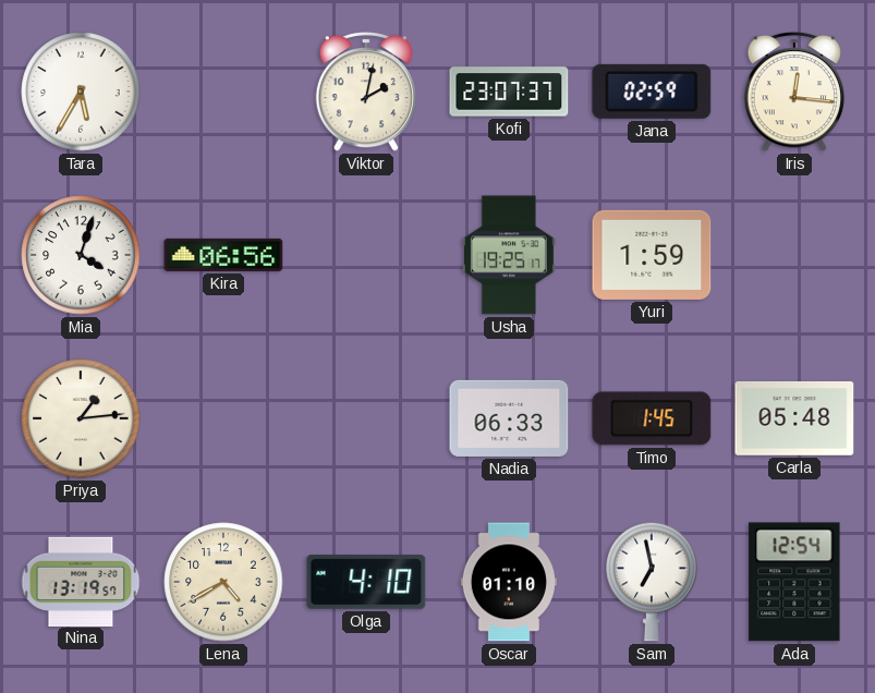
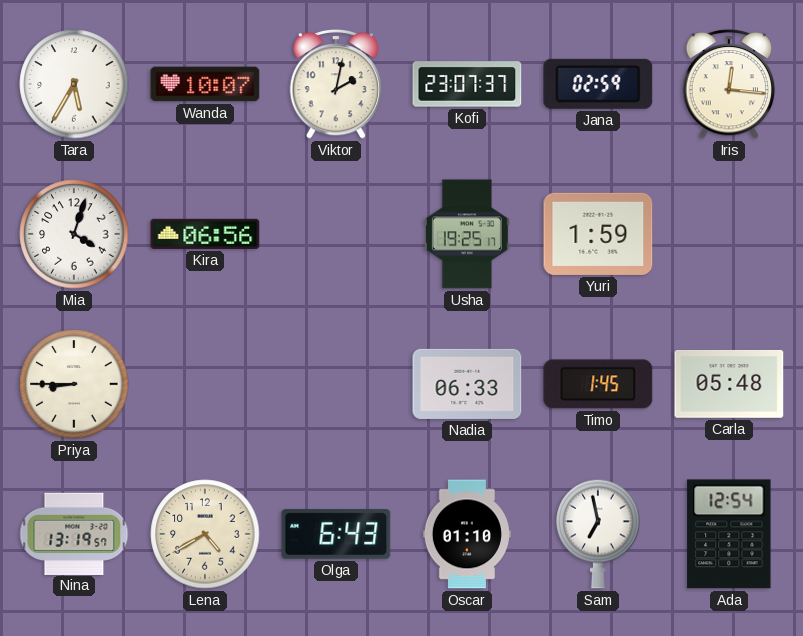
Wanda: none -> 10:07 (205, 84)
Priya: 1:14 -> 8:45 (74, 384)
Olga: 4:10 -> 6:43 (336, 534)
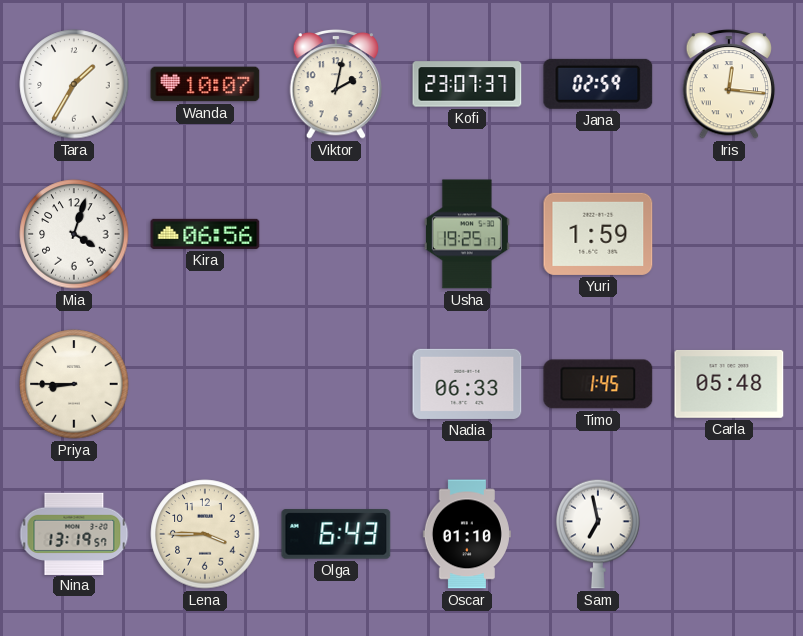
Tara: 5:35 -> 1:35 (74, 84)
Lena: 4:40 -> 3:45 (205, 534)
Ada: 12:54 -> none (729, 534)
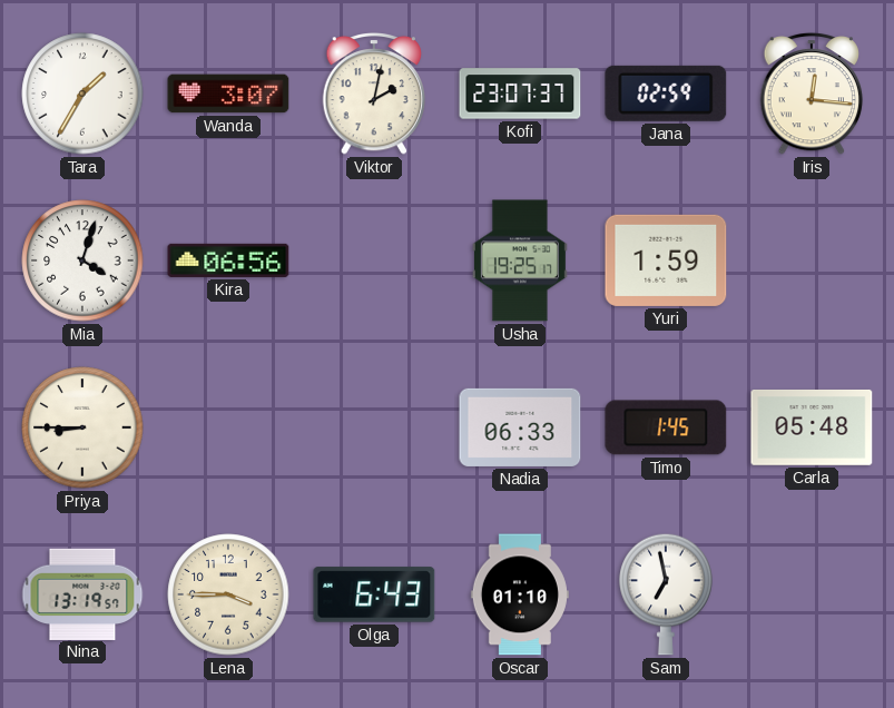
Wanda: 10:07 -> 3:07 (228, 94)
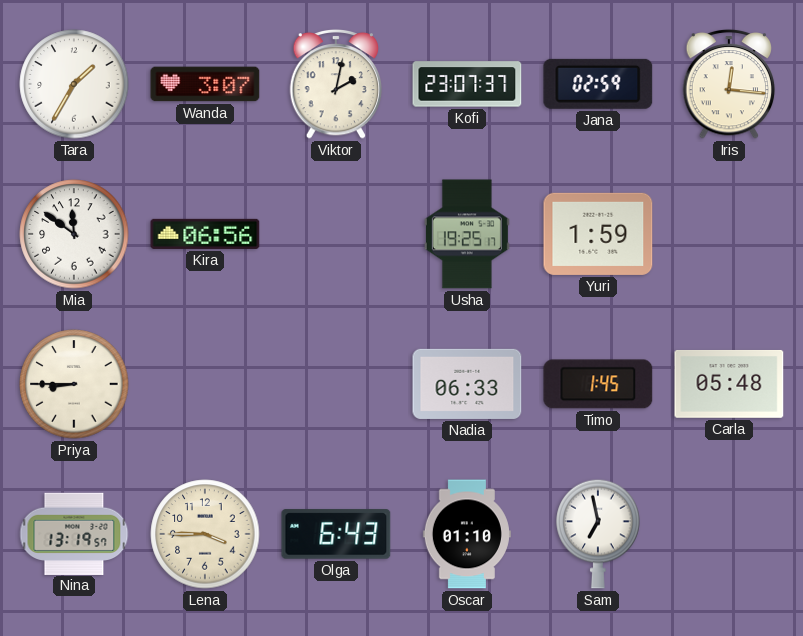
Mia: 4:03 -> 11:51 (74, 234)
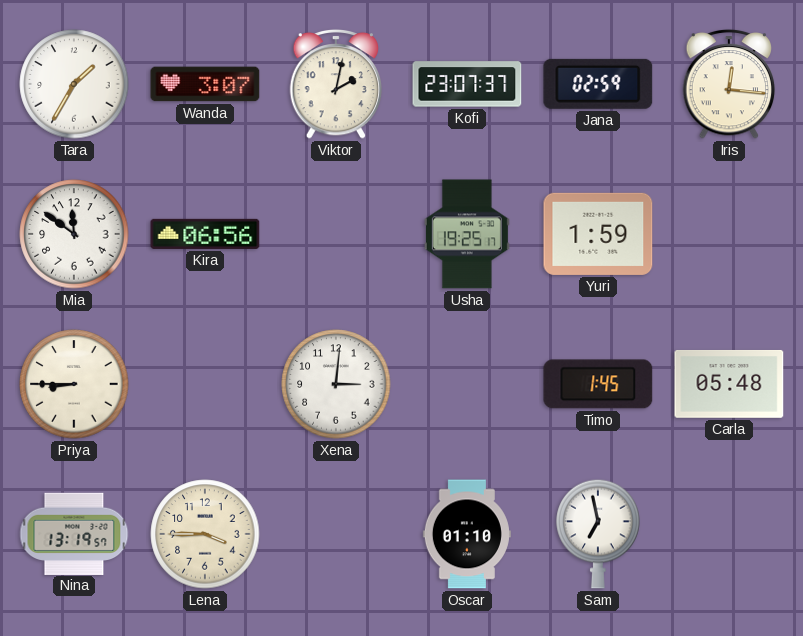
Xena: none -> 3:01 (336, 384)
Nadia: 06:33 -> none (467, 384)
Olga: 6:43 -> none (336, 534)
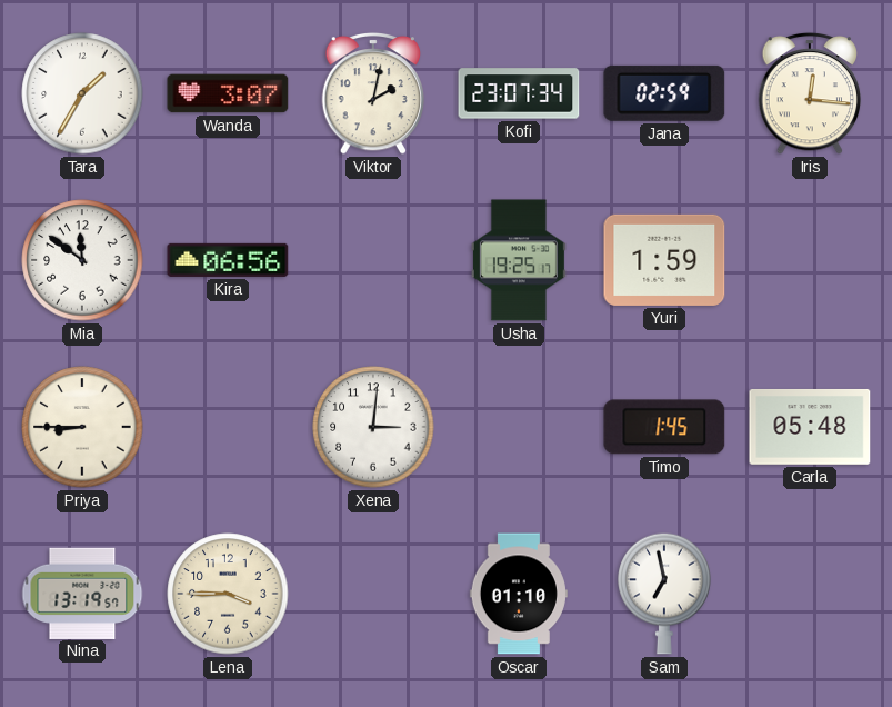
Kofi: 23:07:37 -> 23:07:34 (519, 93)
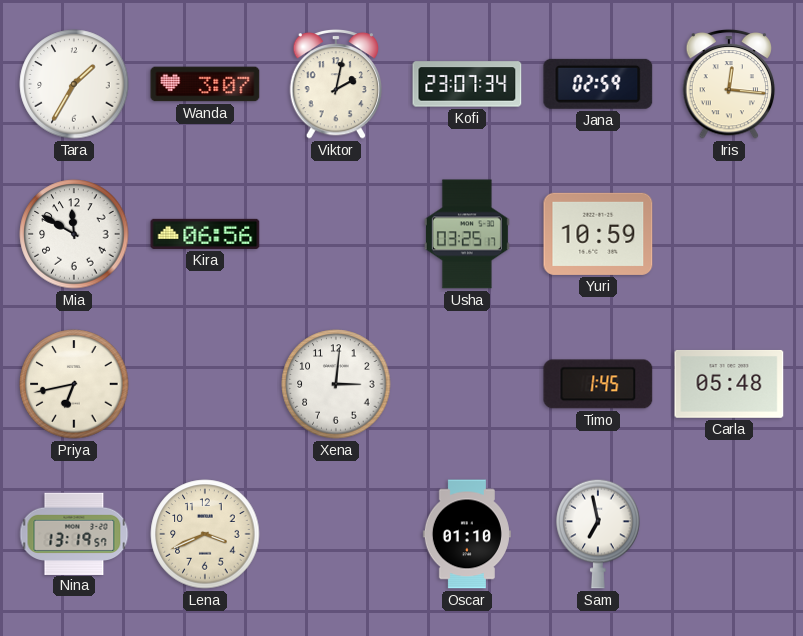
Mia: 11:51 -> 11:50 (74, 234)
Usha: 19:25 -> 03:25 (467, 234)
Yuri: 1:59 -> 10:59 (598, 234)
Priya: 8:45 -> 6:43 (74, 384)
Lena: 3:45 -> 3:41 (205, 534)
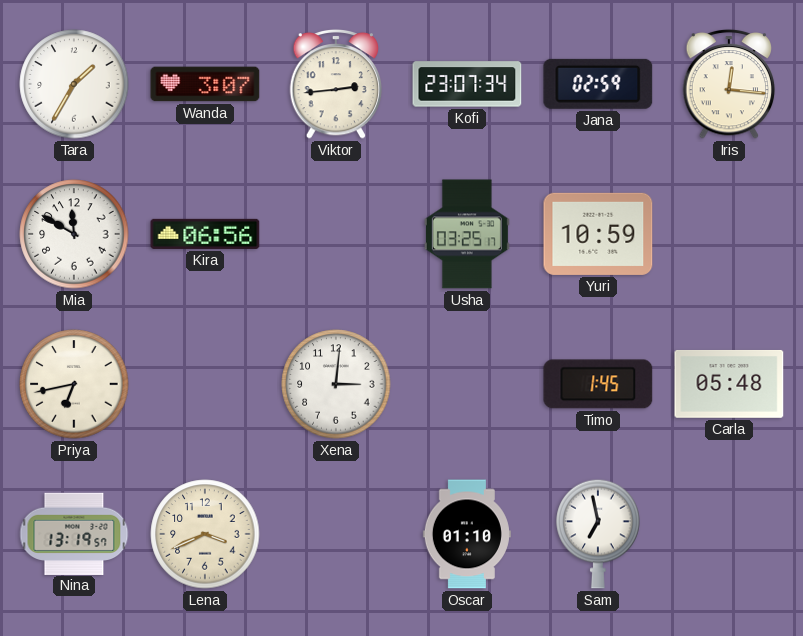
Viktor: 2:02 -> 2:44 (336, 84)
